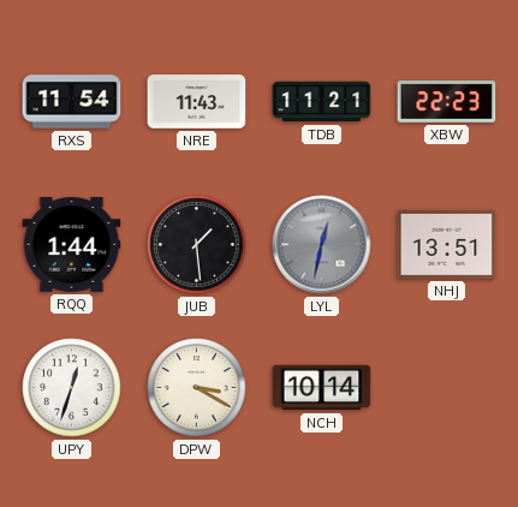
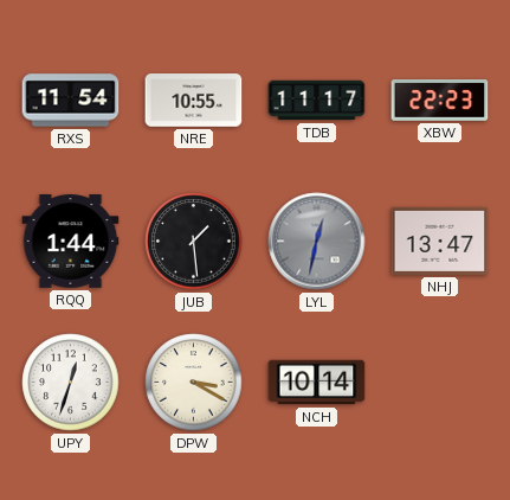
NRE: 11:43 -> 10:55 (194, 101)
TDB: 11:21 -> 11:17 (317, 101)
NHJ: 13:51 -> 13:47 (440, 241)
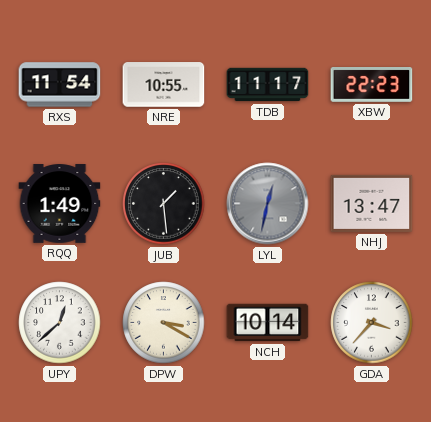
RQQ: 1:44 -> 1:49 (60, 204)
UPY: 12:33 -> 12:38 (60, 323)
GDA: none -> 3:37 (372, 323)
